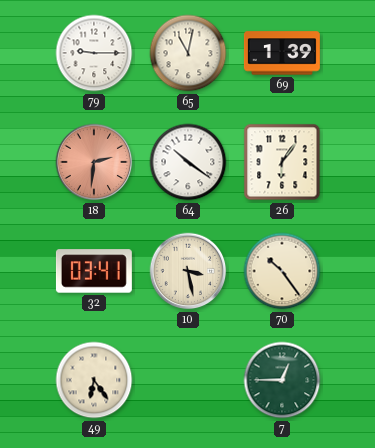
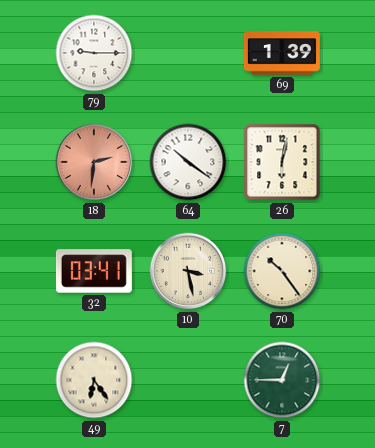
65: 11:02 -> none (188, 53)
26: 6:06 -> 6:02 (282, 162)
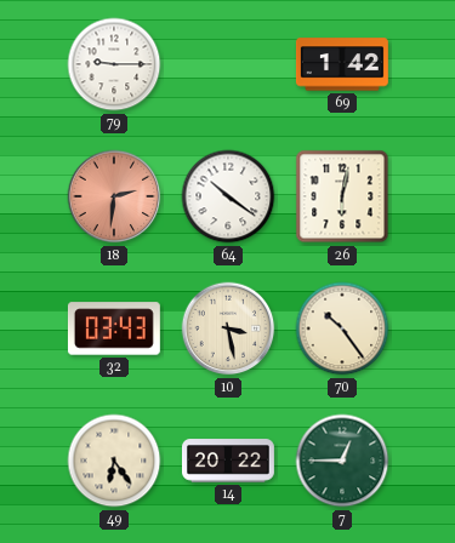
69: 1:39 -> 1:42 (342, 64)
32: 03:41 -> 03:43 (114, 328)
14: none -> 20:22 (228, 461)
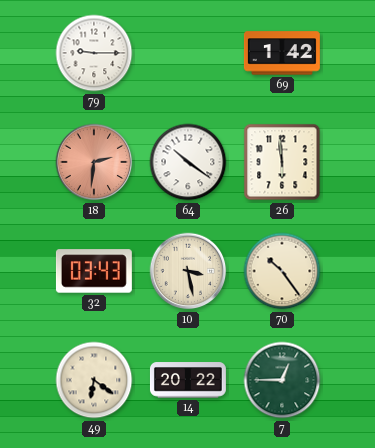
26: 6:02 -> 5:59 (282, 162)
49: 6:24 -> 6:21 (94, 380)
